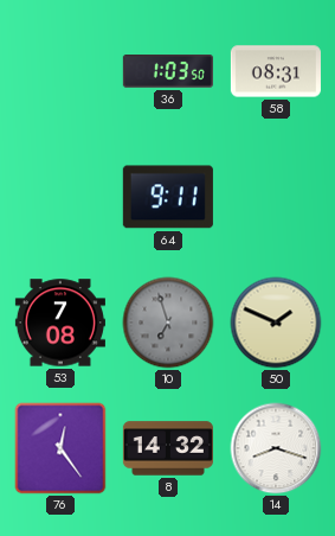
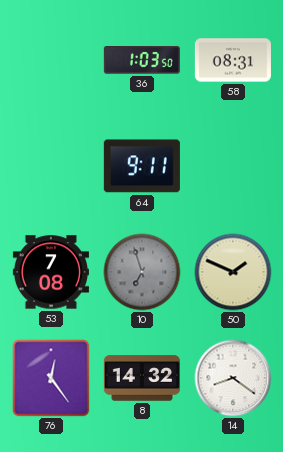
14: 8:18 -> 8:21 (233, 378)
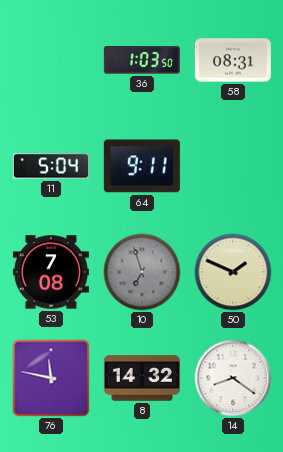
11: none -> 5:04 (51, 166)
76: 12:24 -> 11:47 (51, 378)
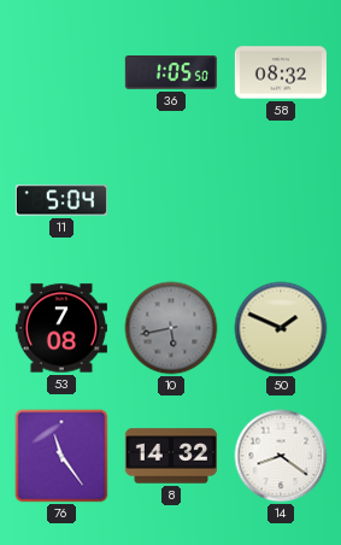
36: 1:03 -> 1:05 (171, 74)
58: 08:31 -> 08:32 (281, 72)
64: 9:11 -> none (142, 166)
10: 6:57 -> 5:43 (171, 328)
76: 11:47 -> 11:24 (61, 456)
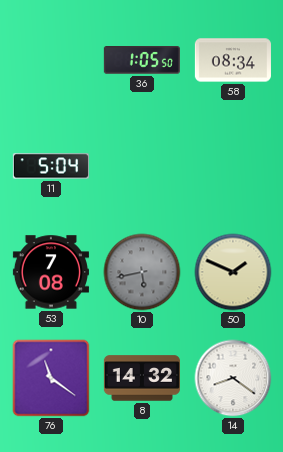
58: 08:32 -> 08:34 (233, 60)
76: 11:24 -> 11:21 (51, 378)
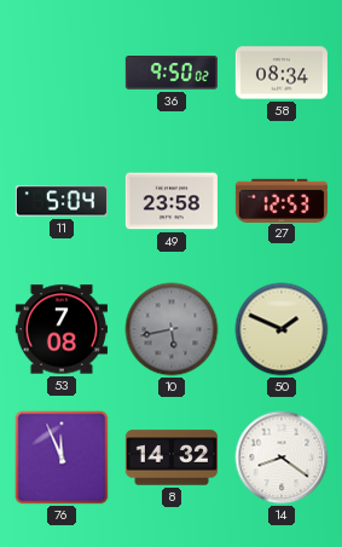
36: 1:05 -> 9:50 (172, 74)
49: none -> 23:58 (172, 201)
27: none -> 12:53 (282, 200)
76: 11:21 -> 11:56 (62, 457)
